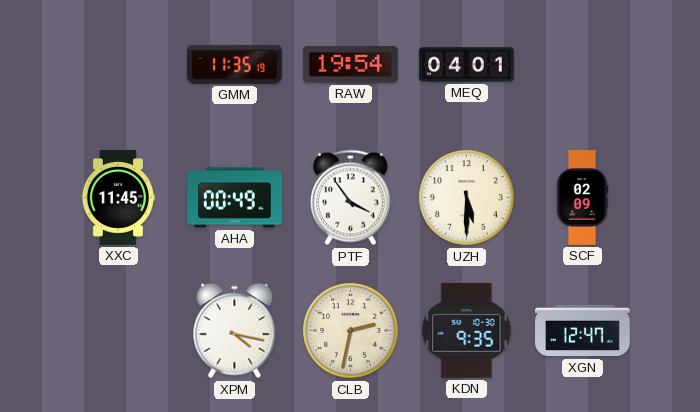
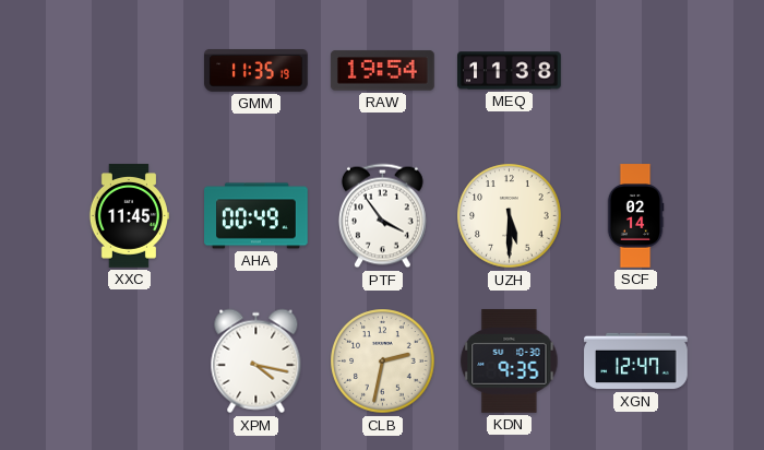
MEQ: 04:01 -> 11:38 (510, 71)
SCF: 02:09 -> 02:14 (635, 216)
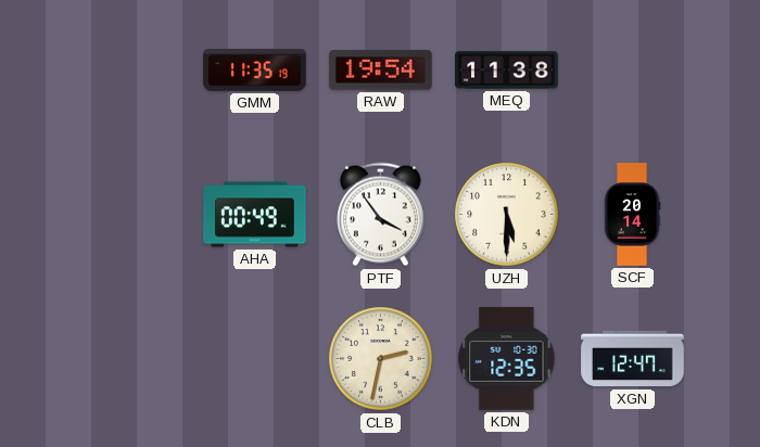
XXC: 11:45 -> none (128, 216)
SCF: 02:14 -> 20:14 (632, 215)
XPM: 4:17 -> none (256, 362)
KDN: 9:35 -> 12:35 (507, 359)
